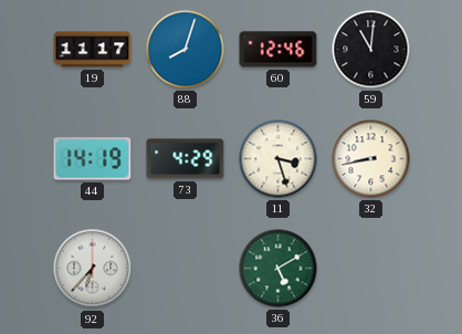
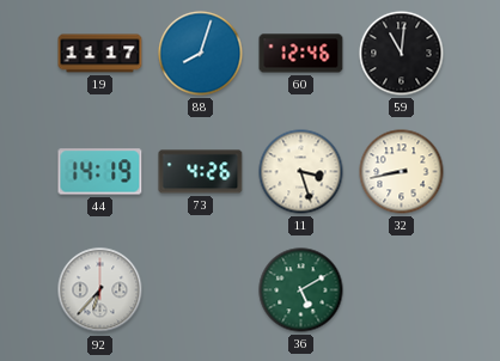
73: 4:29 -> 4:26 (201, 172)
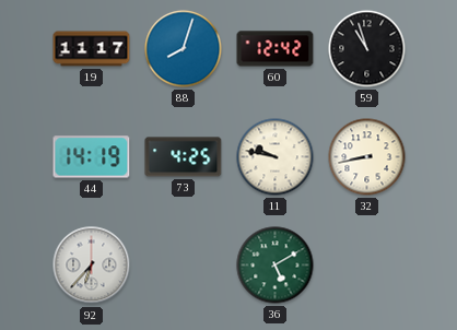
60: 12:46 -> 12:42 (276, 49)
59: 11:01 -> 10:57 (367, 49)
73: 4:26 -> 4:25 (184, 157)
11: 3:27 -> 9:47 (276, 157)
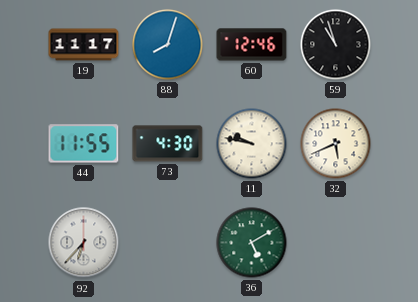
60: 12:42 -> 12:46 (252, 45)
44: 14:19 -> 11:55 (84, 144)
73: 4:25 -> 4:30 (168, 144)
32: 8:43 -> 5:41 (336, 144)
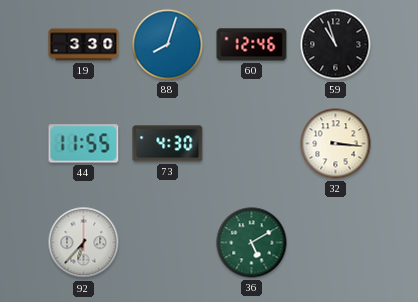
19: 11:17 -> 3:30 (84, 45)
11: 9:47 -> none (252, 144)
32: 5:41 -> 3:16 (336, 144)
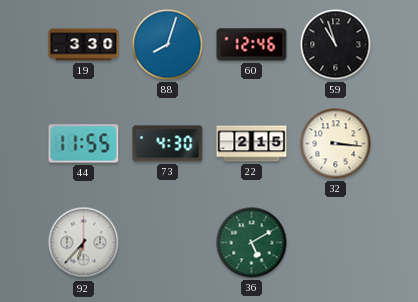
22: none -> 2:15 (252, 144)
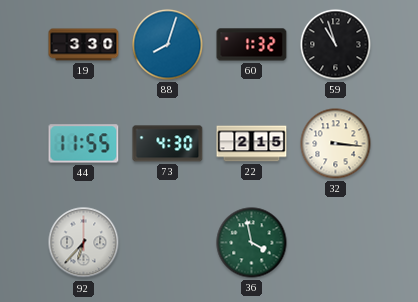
60: 12:46 -> 1:32 (252, 45)
36: 5:10 -> 3:58 (252, 243)
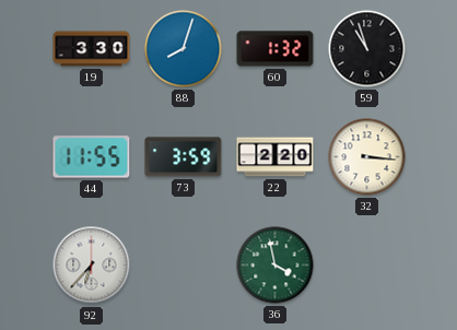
73: 4:30 -> 3:59 (184, 157)
22: 2:15 -> 2:20 (276, 157)
